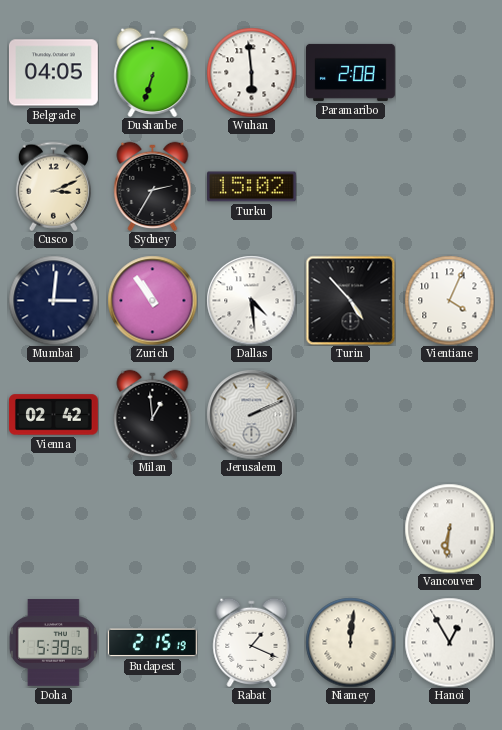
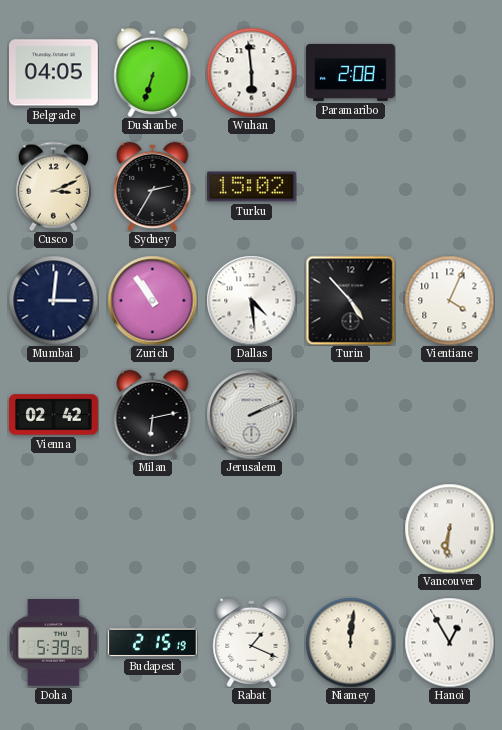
Milan: 12:59 -> 6:13 (153, 414)
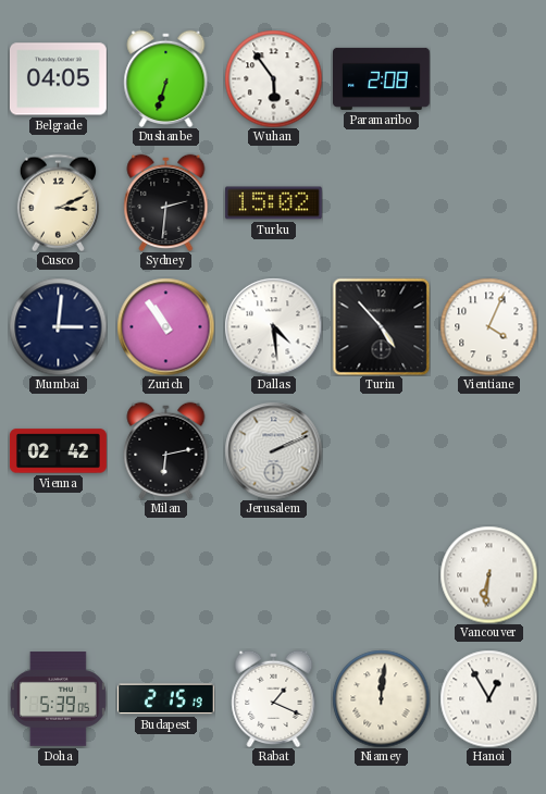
Wuhan: 5:59 -> 5:54 (273, 78)
Sydney: 2:35 -> 2:31 (166, 202)
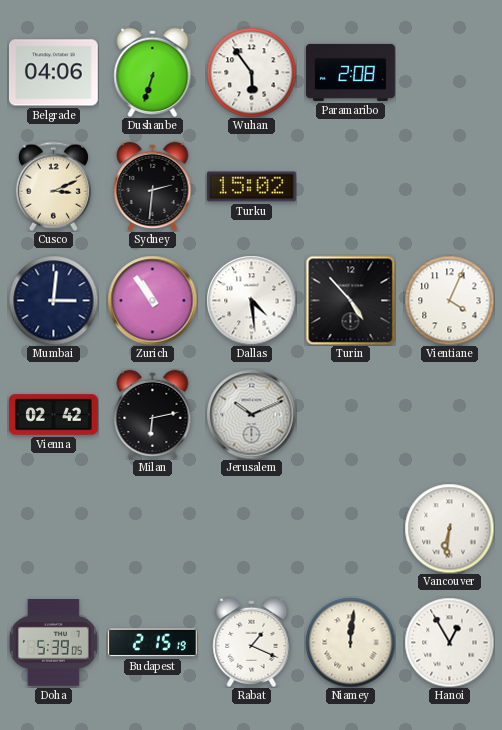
Belgrade: 04:05 -> 04:06 (53, 73)
Jerusalem: 2:11 -> 10:11 (251, 414)
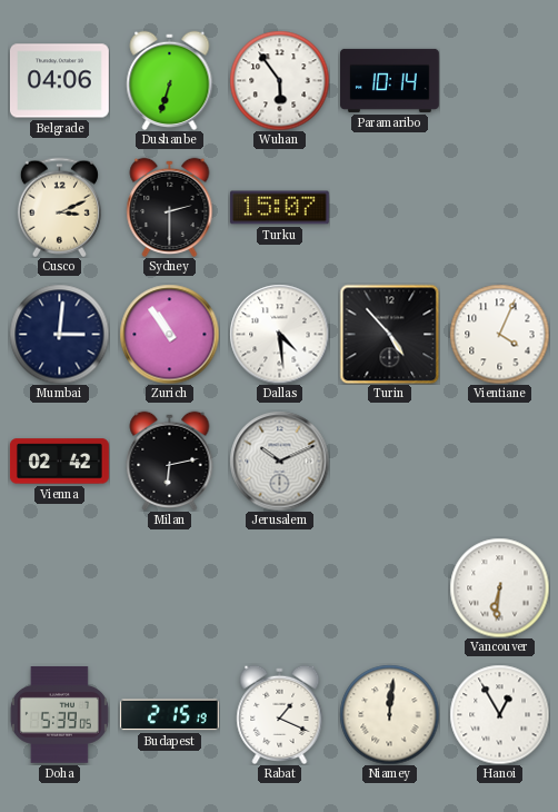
Paramaribo: 2:08 -> 10:14 (390, 80)
Sydney: 2:31 -> 2:30 (170, 207)
Turku: 15:02 -> 15:07 (279, 208)
